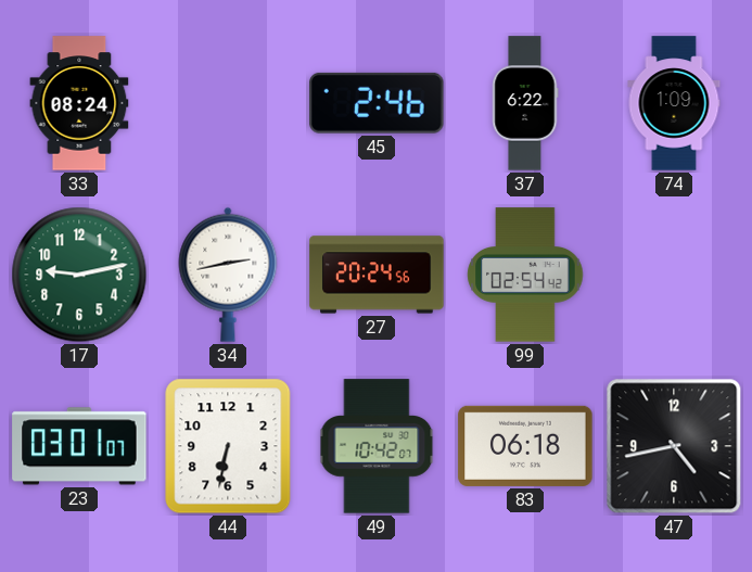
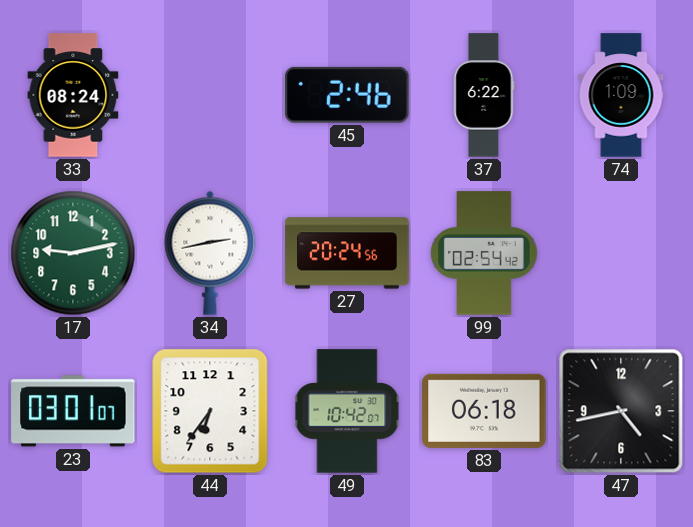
44: 6:32 -> 6:36 (210, 411)
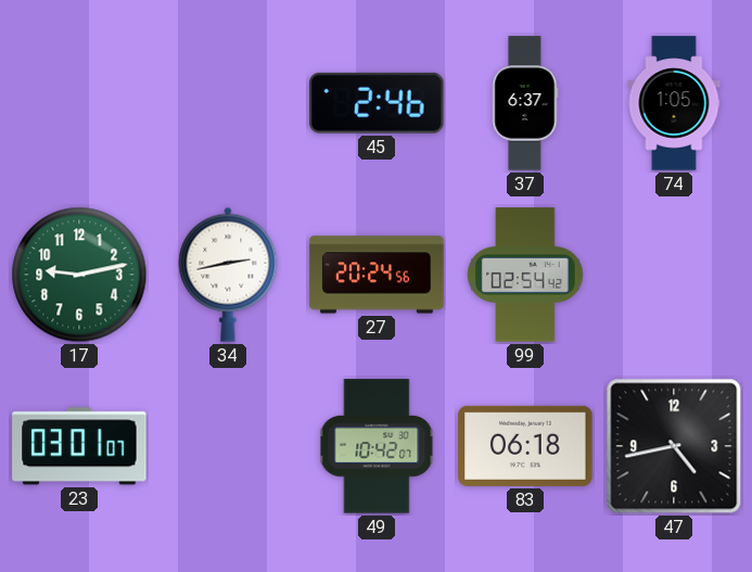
33: 08:24 -> none (73, 95)
37: 6:22 -> 6:37 (525, 103)
74: 1:09 -> 1:05 (674, 103)
44: 6:36 -> none (210, 411)
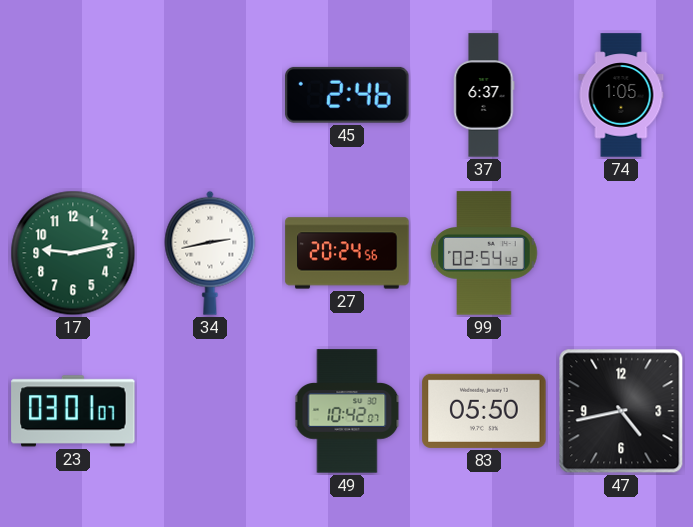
83: 06:18 -> 05:50 (484, 411)
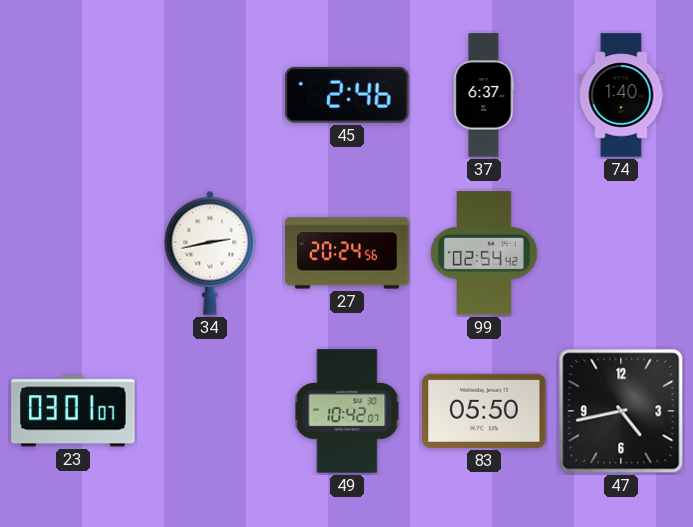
74: 1:05 -> 1:40 (621, 95)
17: 9:13 -> none (73, 253)
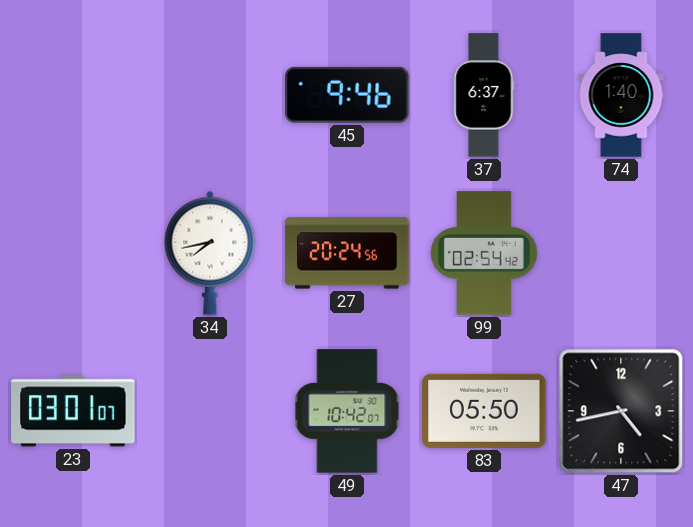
45: 2:46 -> 9:46 (347, 95)
34: 2:43 -> 7:43 (210, 253)
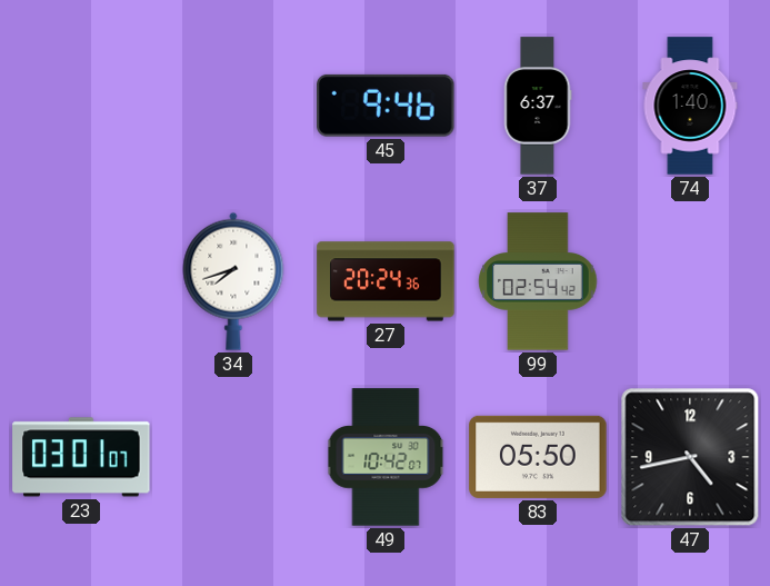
34: 7:43 -> 7:42 (233, 281)
27: 20:24:56 -> 20:24:36 (386, 281)
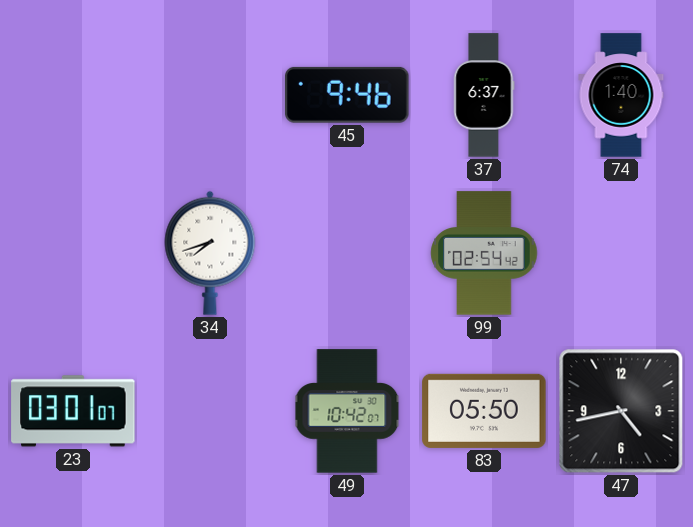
27: 20:24 -> none (386, 281)
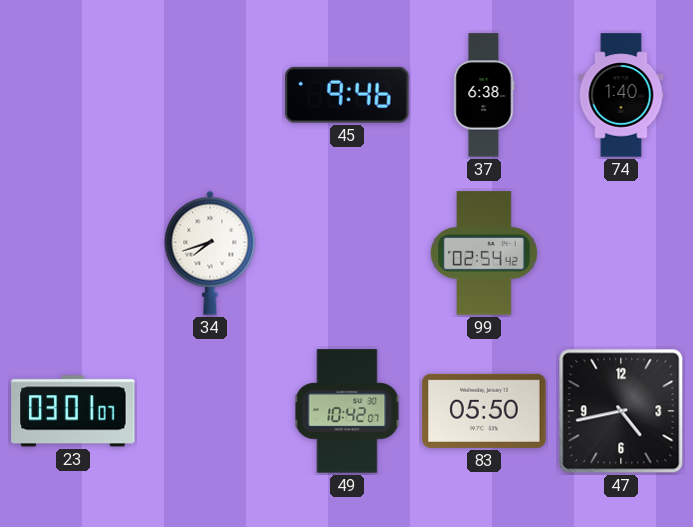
37: 6:37 -> 6:38 (484, 95)
